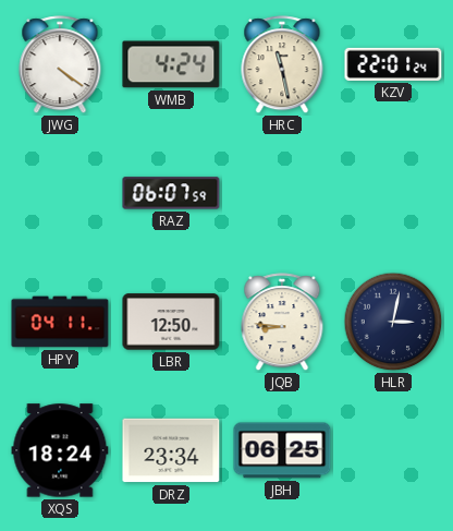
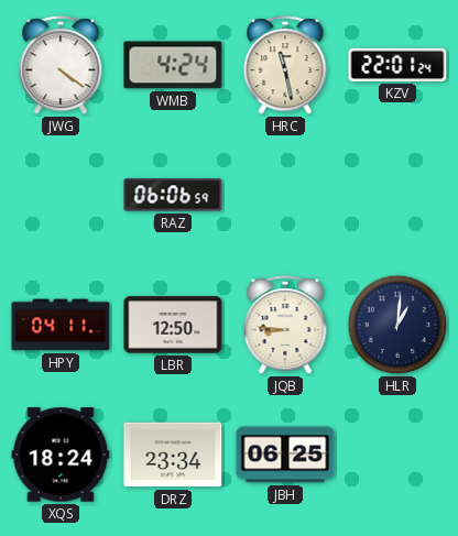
RAZ: 06:07 -> 06:06 (173, 195)
HLR: 3:02 -> 1:01 (397, 325)
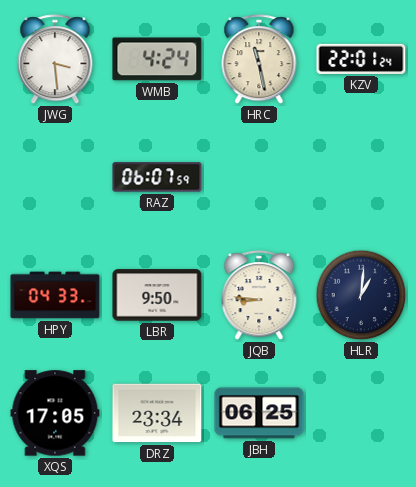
JWG: 4:21 -> 3:29 (55, 60)
RAZ: 06:06 -> 06:07 (157, 177)
HPY: 04:11 -> 04:33 (55, 295)
LBR: 12:50 -> 9:50 (157, 295)
XQS: 18:24 -> 17:05 (55, 413)
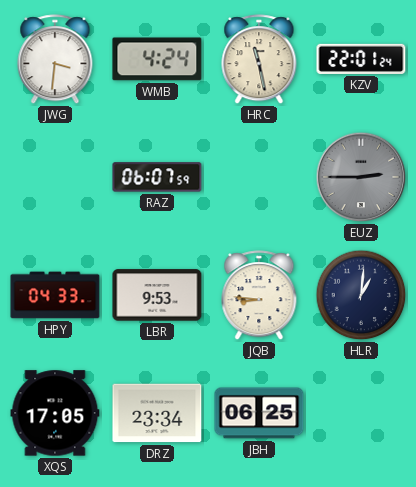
JWG: 3:29 -> 3:31 (55, 60)
EUZ: none -> 2:45 (361, 177)
LBR: 9:50 -> 9:53 (157, 295)
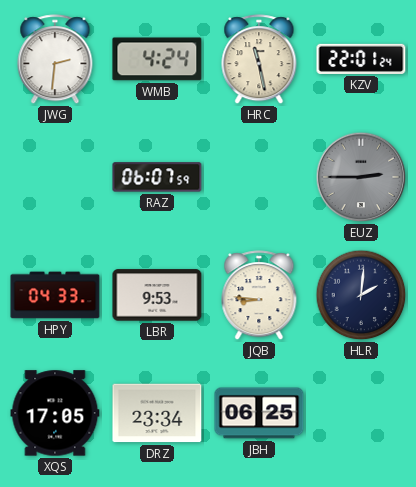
JWG: 3:31 -> 2:31 (55, 60)
HLR: 1:01 -> 2:01 (361, 295)
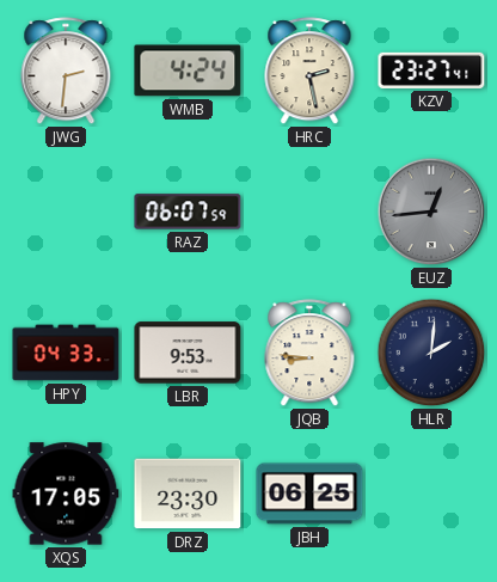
HRC: 11:28 -> 2:28 (309, 72)
KZV: 22:01 -> 23:27 (431, 71)
EUZ: 2:45 -> 12:44 (431, 212)
DRZ: 23:34 -> 23:30 (188, 494)
